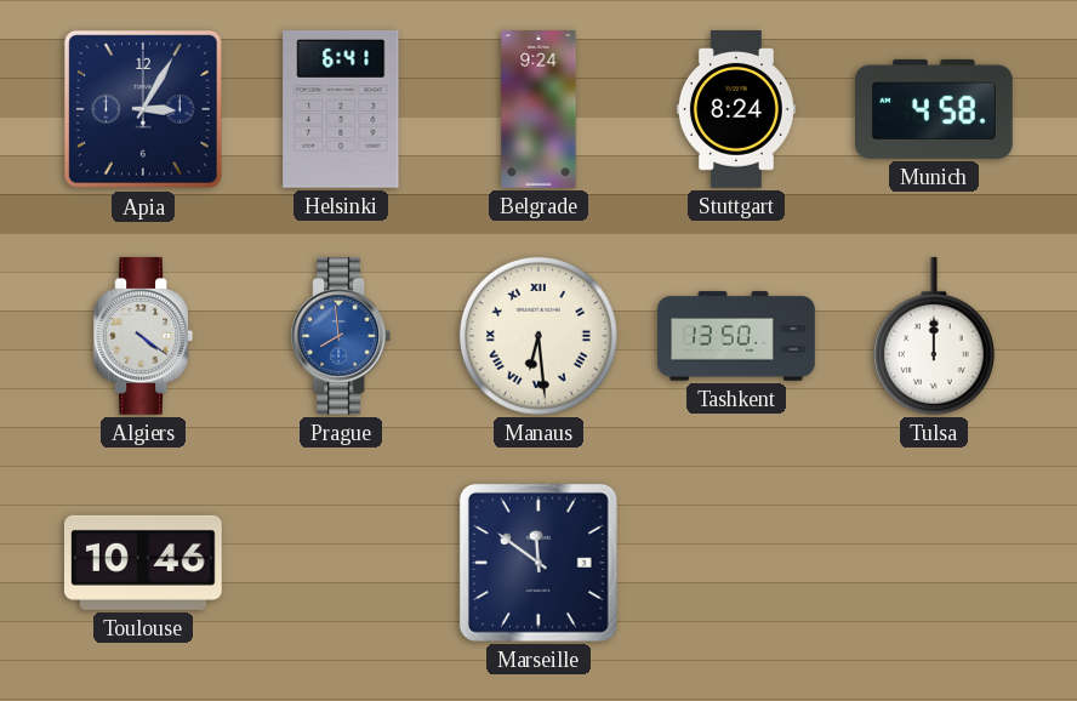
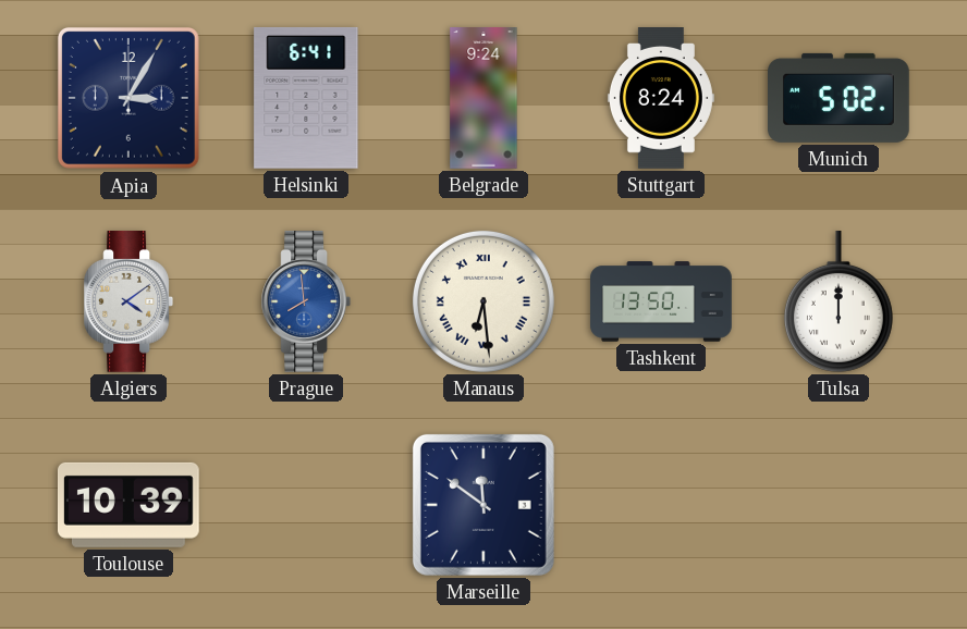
Munich: 4:58 -> 5:02 (840, 98)
Algiers: 4:21 -> 4:09 (128, 303)
Toulouse: 10:46 -> 10:39 (128, 505)
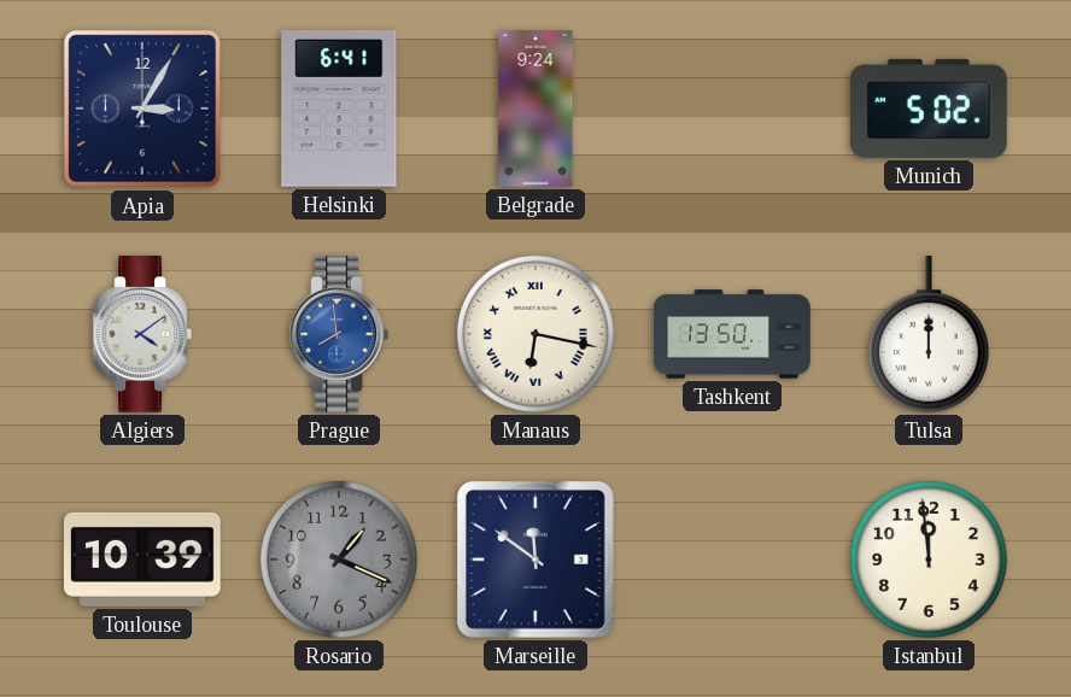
Stuttgart: 8:24 -> none (661, 99)
Manaus: 6:29 -> 6:17 (535, 334)
Rosario: none -> 1:19 (339, 560)
Istanbul: none -> 11:59 (929, 560)
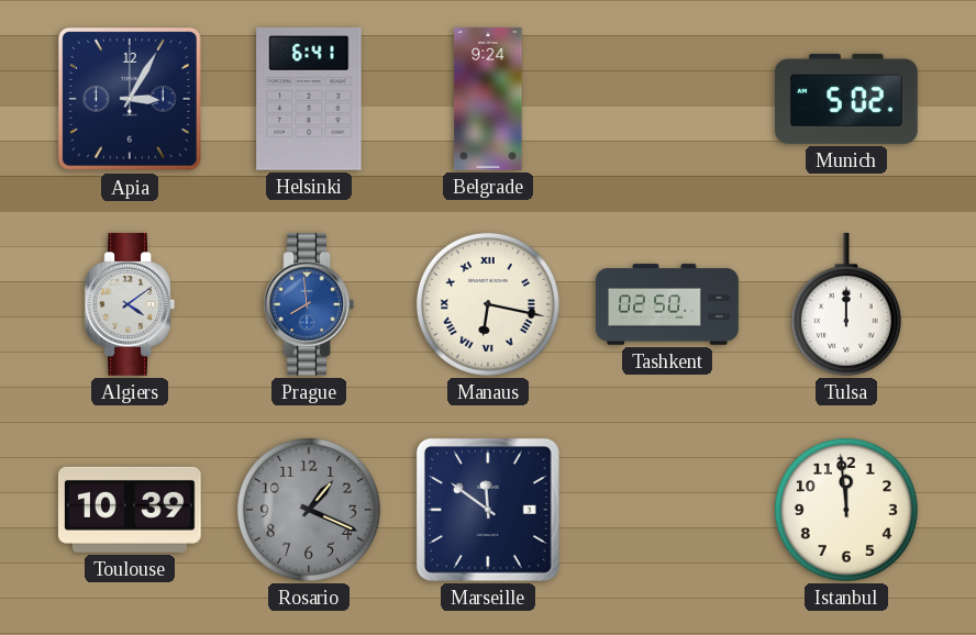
Tashkent: 13:50 -> 02:50 (667, 304)
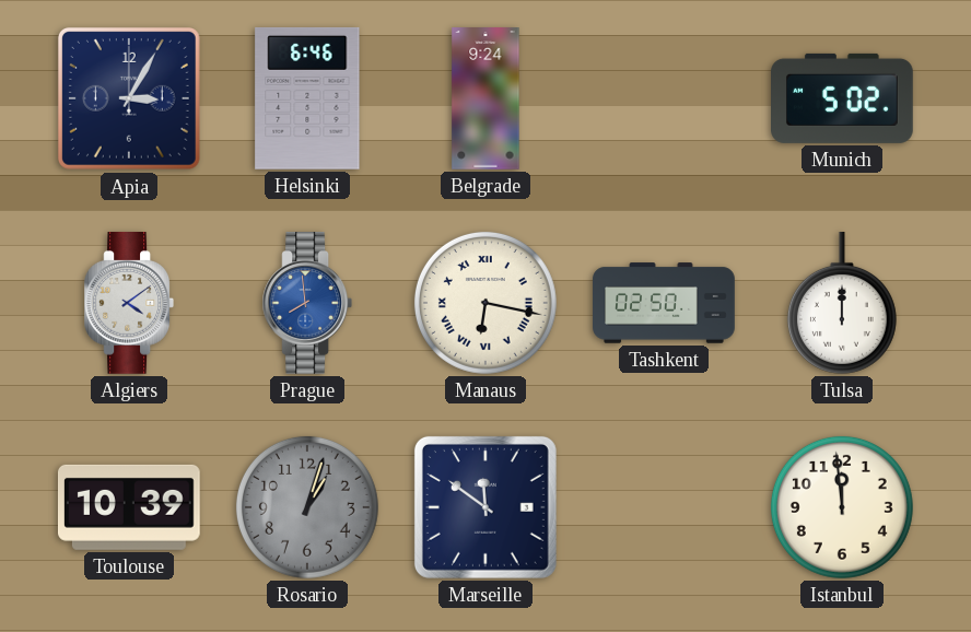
Helsinki: 6:41 -> 6:46 (307, 98)
Rosario: 1:19 -> 1:03 (307, 507)
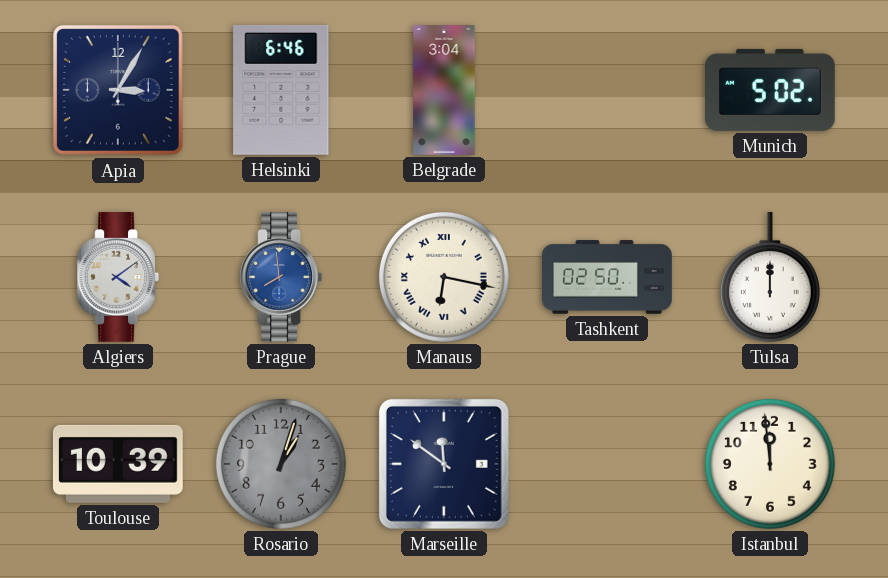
Belgrade: 9:24 -> 3:04 (444, 90)
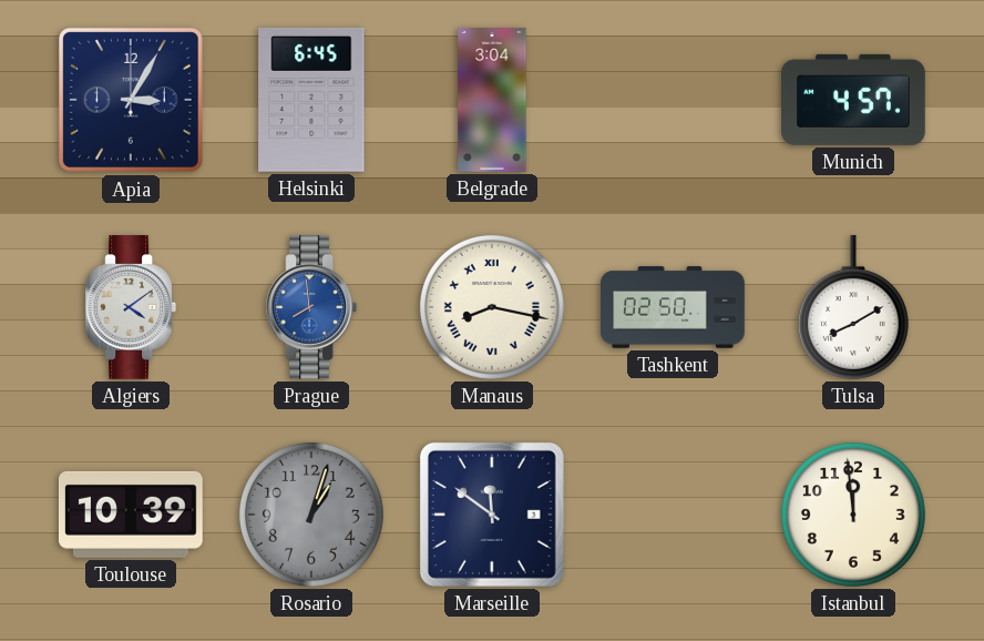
Helsinki: 6:46 -> 6:45 (311, 100)
Munich: 5:02 -> 4:57 (854, 100)
Manaus: 6:17 -> 8:17 (492, 307)
Tulsa: 12:00 -> 8:10 (853, 307)
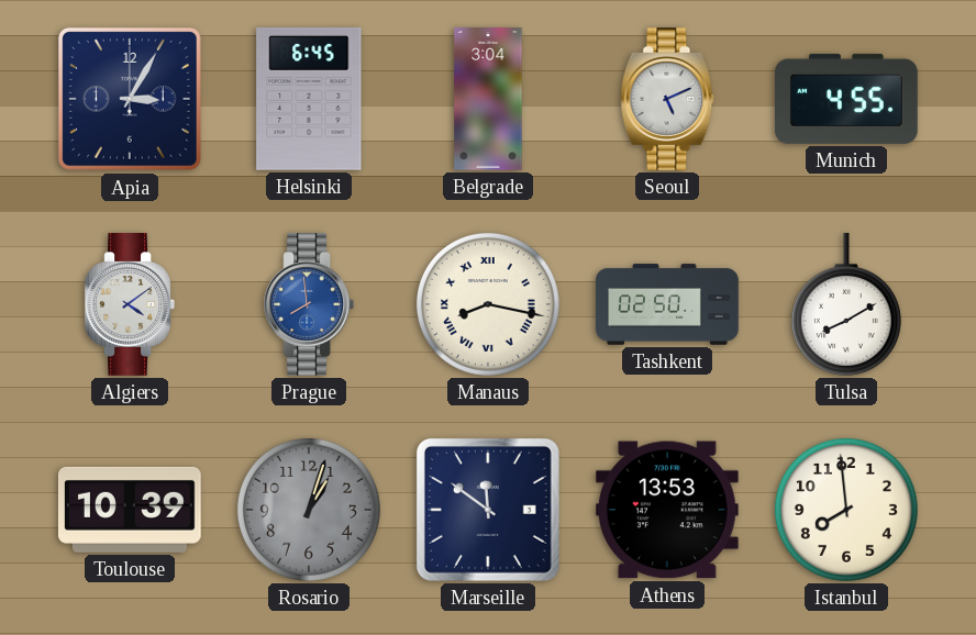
Seoul: none -> 5:11 (667, 100)
Munich: 4:57 -> 4:55 (847, 99)
Athens: none -> 13:53 (667, 510)
Istanbul: 11:59 -> 7:59 (846, 510)
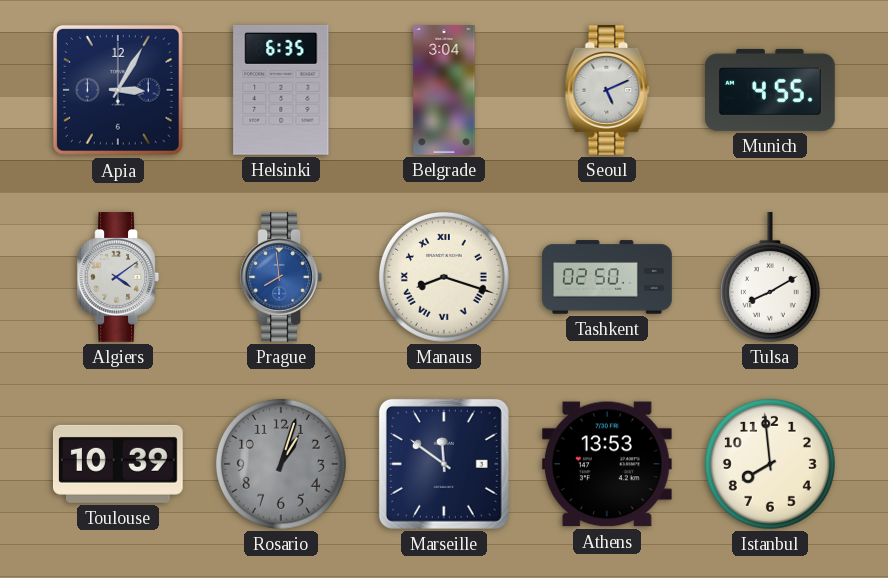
Helsinki: 6:45 -> 6:35 (281, 90)
Manaus: 8:17 -> 8:18 (444, 277)
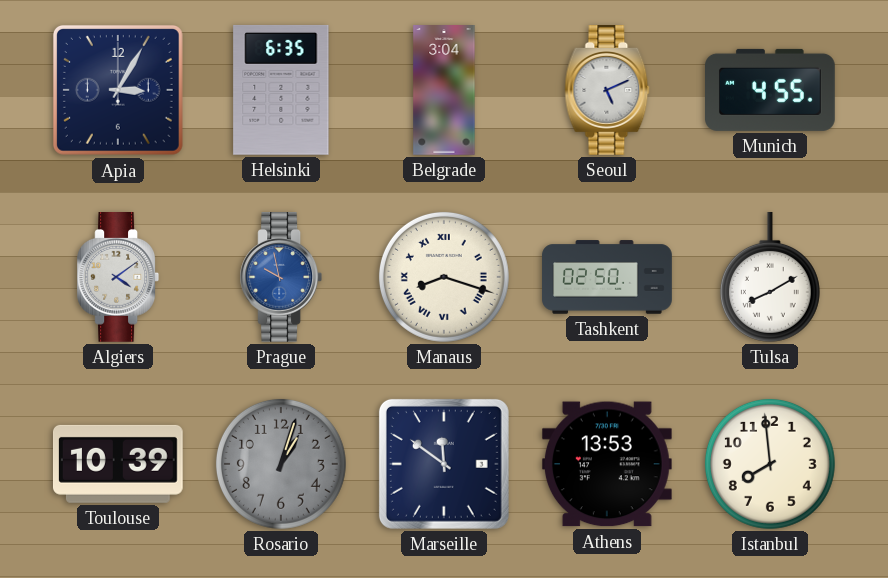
Prague: 7:59 -> 9:58 (281, 278)
